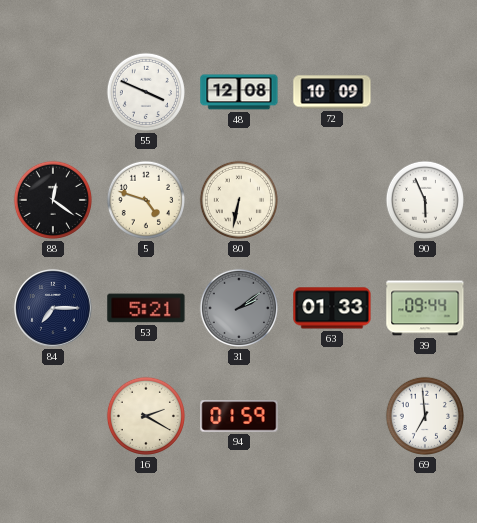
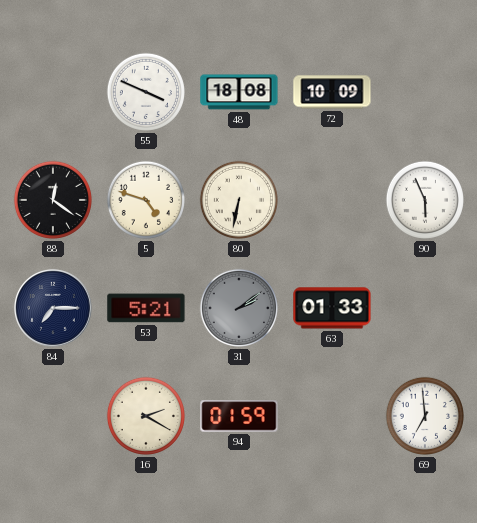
48: 12:08 -> 18:08 (239, 92)
39: 09:44 -> none (425, 308)
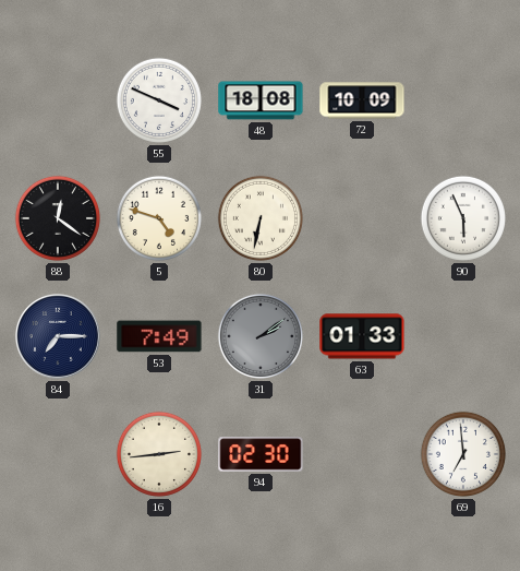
53: 5:21 -> 7:49 (159, 336)
16: 2:20 -> 2:44 (159, 454)
94: 01:59 -> 02:30 (261, 454)
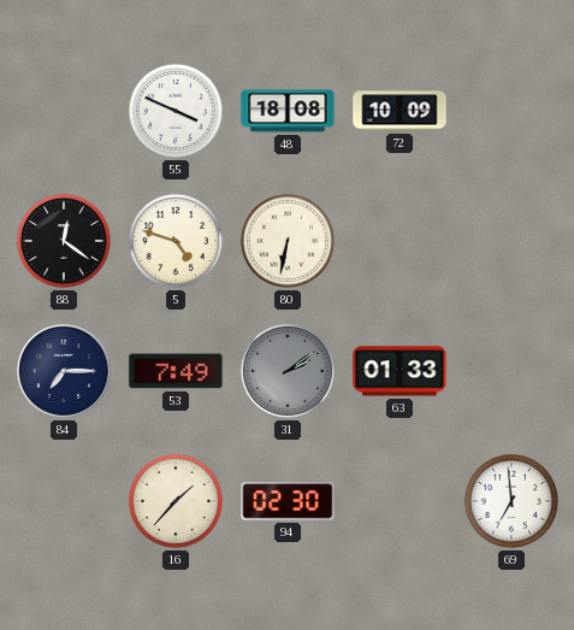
90: 5:56 -> none (463, 218)
16: 2:44 -> 1:37 (176, 501)
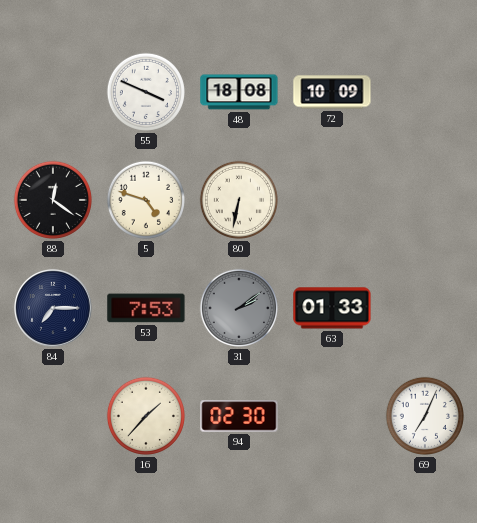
53: 7:49 -> 7:53 (146, 308)
69: 6:59 -> 7:04 (425, 416)
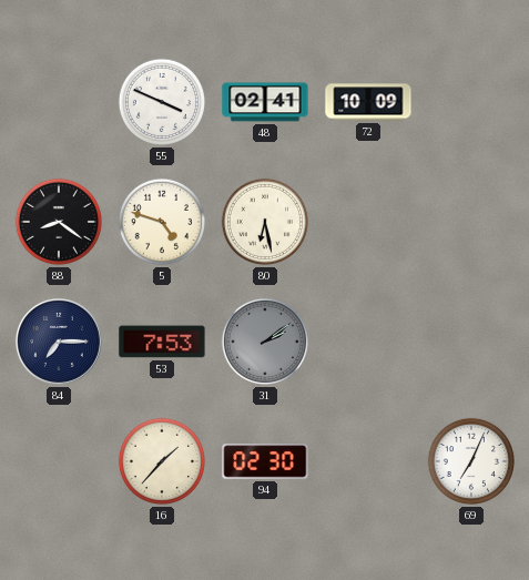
48: 18:08 -> 02:41 (265, 102)
88: 12:21 -> 8:21 (59, 222)
80: 6:32 -> 6:28 (265, 222)
63: 01:33 -> none (332, 308)
